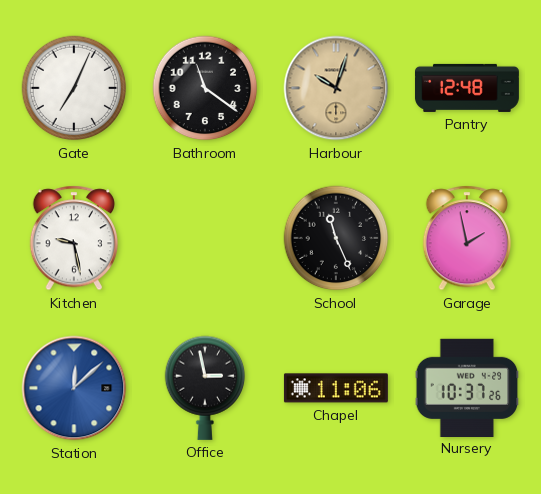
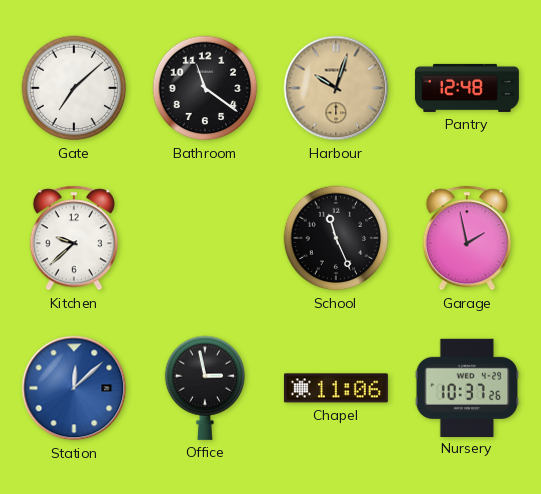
Gate: 7:04 -> 7:08 (74, 88)
Kitchen: 9:28 -> 9:38 (73, 238)
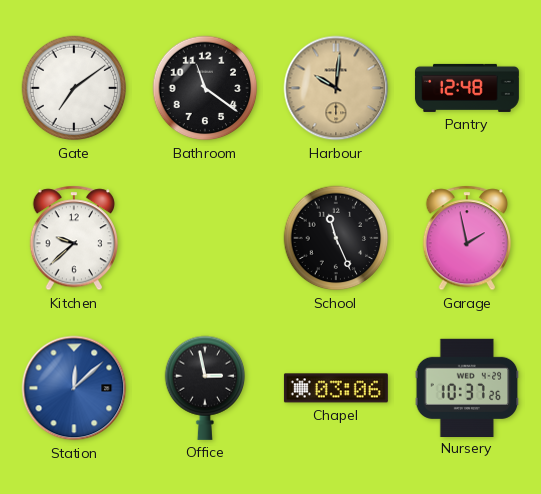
Gate: 7:08 -> 7:09 (74, 88)
Harbour: 10:03 -> 10:01 (336, 88)
Chapel: 11:06 -> 03:06 (336, 388)
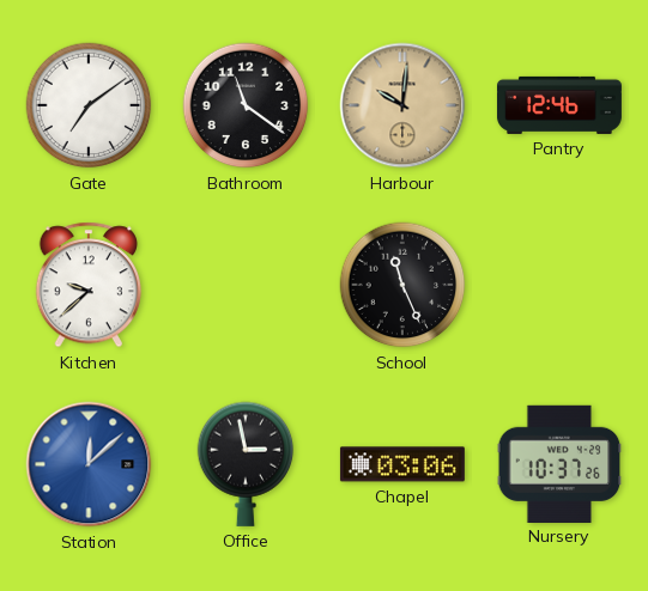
Pantry: 12:48 -> 12:46 (559, 105)
Garage: 1:58 -> none (466, 238)
